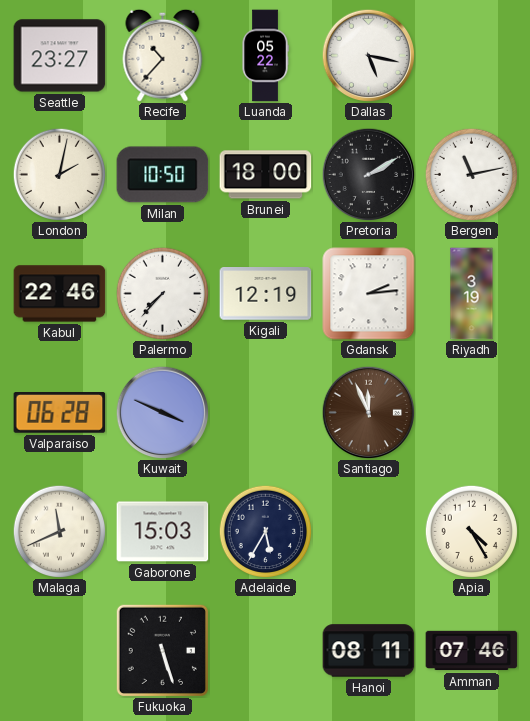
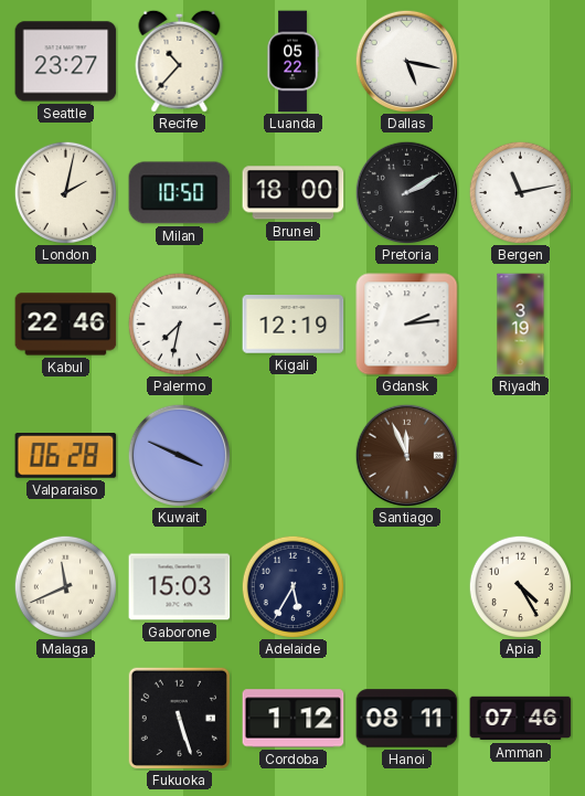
Palermo: 7:37 -> 7:32 (179, 323)
Cordoba: none -> 1:12 (294, 719)
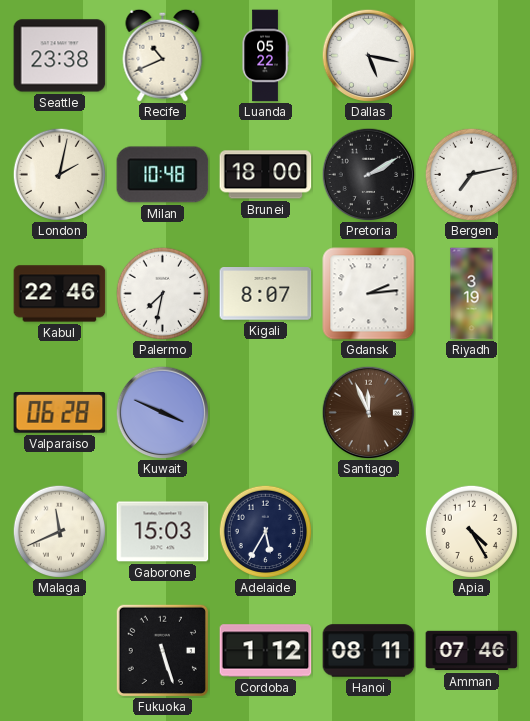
Seattle: 23:27 -> 23:38 (60, 56)
Recife: 10:37 -> 10:41 (163, 55)
Milan: 10:50 -> 10:48 (163, 175)
Bergen: 11:13 -> 7:13 (471, 174)
Kigali: 12:19 -> 8:07 (266, 294)
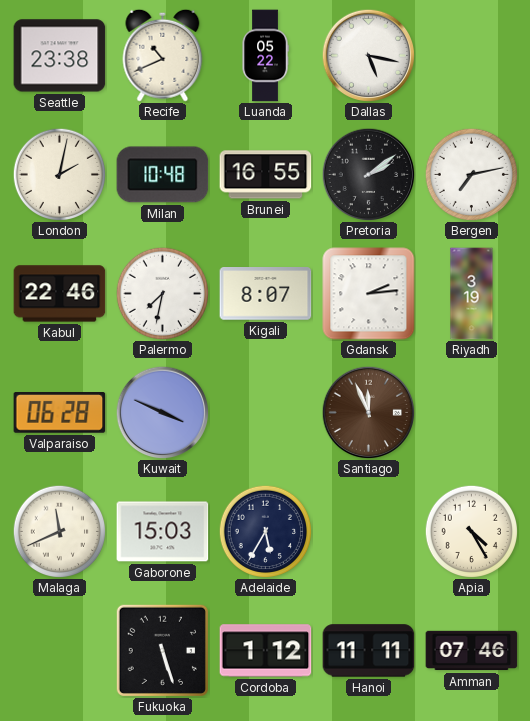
Brunei: 18:00 -> 16:55 (266, 175)
Pretoria: 2:10 -> 2:09 (368, 174)
Hanoi: 08:11 -> 11:11 (369, 651)
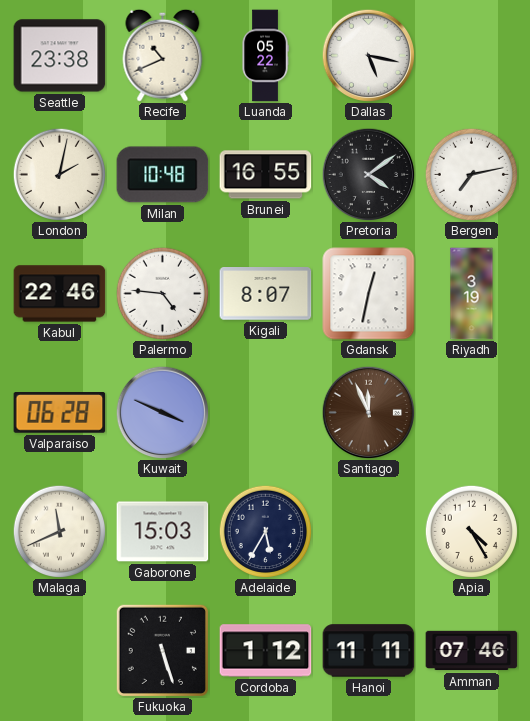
Pretoria: 2:09 -> 4:09 (368, 174)
Palermo: 7:32 -> 4:46 (162, 293)
Gdansk: 2:14 -> 12:32 (369, 294)
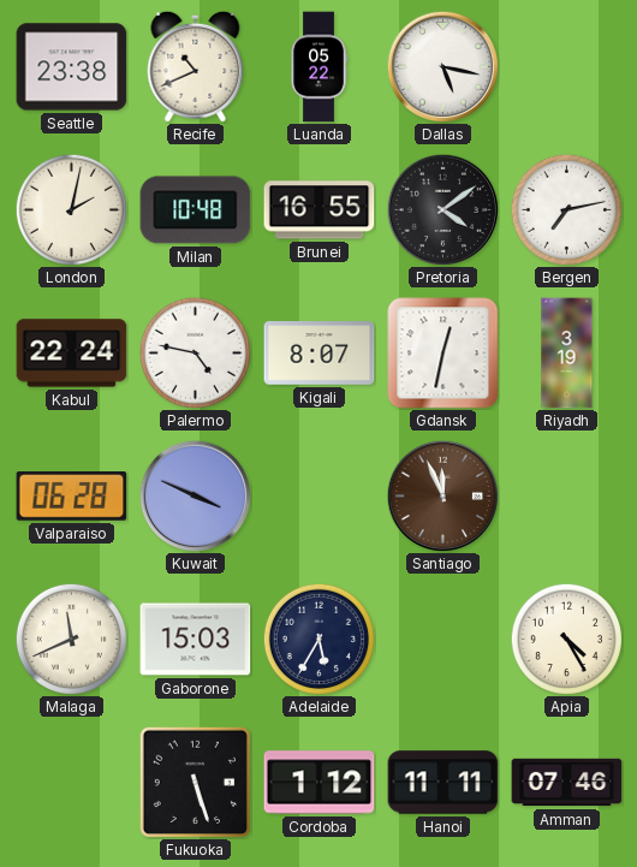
Kabul: 22:46 -> 22:24 (72, 354)
Palermo: 4:46 -> 4:47 (195, 352)
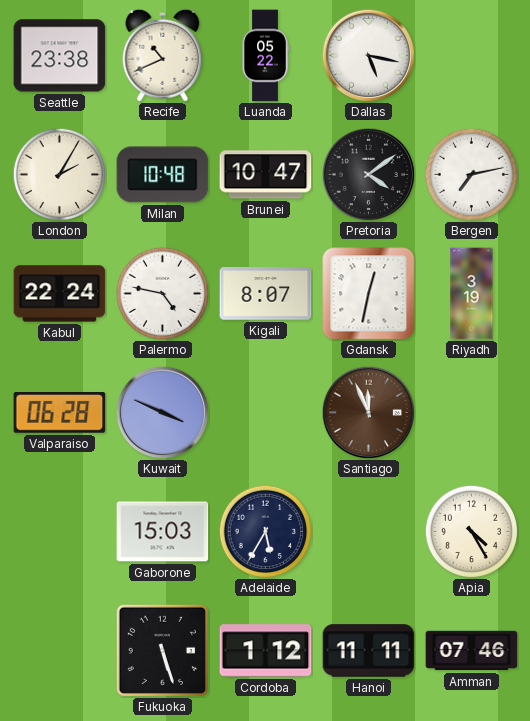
London: 2:02 -> 2:05 (59, 174)
Brunei: 16:55 -> 10:47 (266, 175)
Malaga: 11:41 -> none (71, 639)
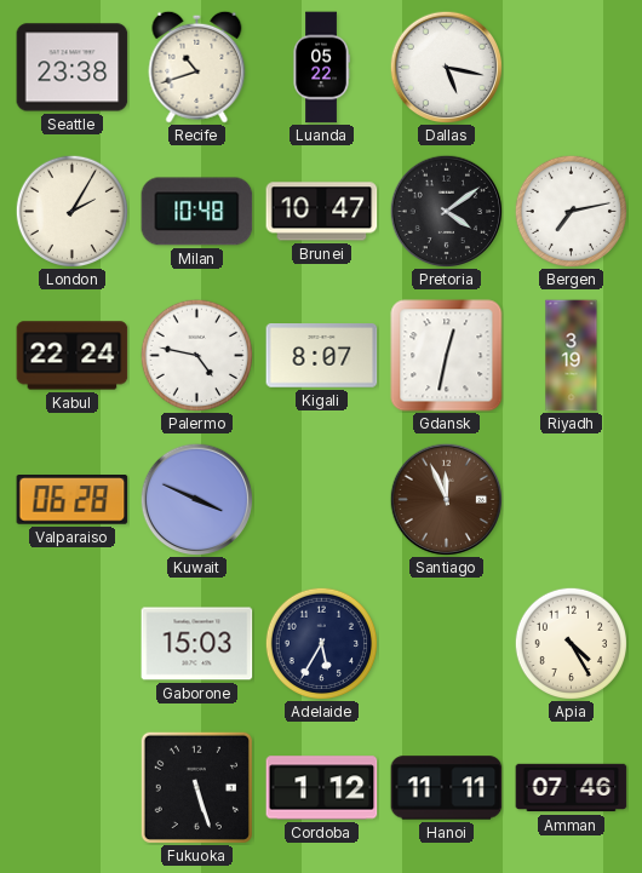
Recife: 10:41 -> 10:42 (197, 67)
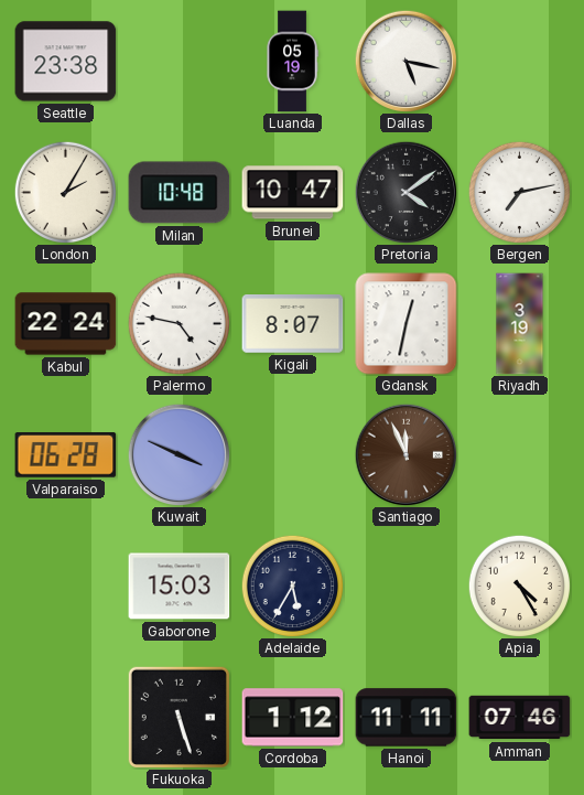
Recife: 10:42 -> none (197, 67)
Luanda: 05:22 -> 05:19 (292, 62)
